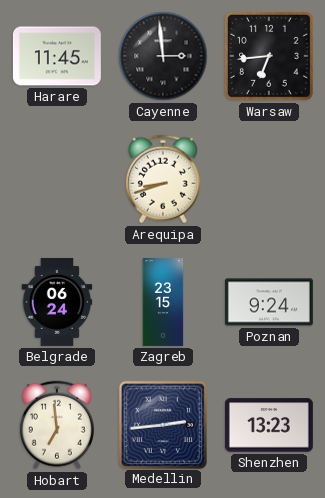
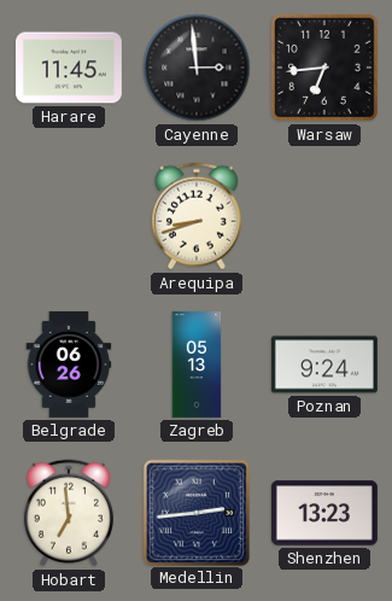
Belgrade: 06:24 -> 06:26 (69, 364)
Zagreb: 23:15 -> 05:13 (197, 364)
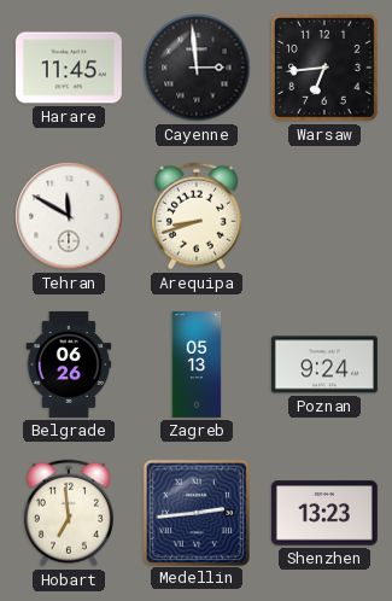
Tehran: none -> 11:50 (69, 216)
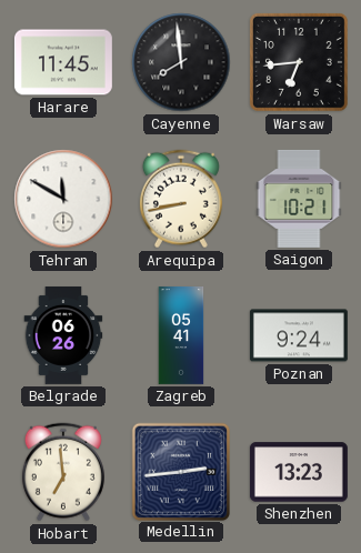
Cayenne: 2:59 -> 7:59 (181, 62)
Arequipa: 8:42 -> 8:43 (181, 199)
Saigon: none -> 10:21 (299, 199)
Zagreb: 05:13 -> 05:41 (181, 335)
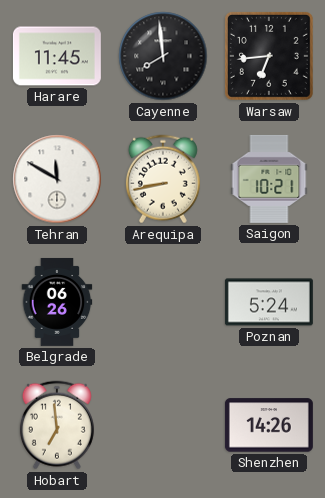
Zagreb: 05:41 -> none (181, 335)
Poznan: 9:24 -> 5:24 (269, 302)
Medellin: 2:44 -> none (180, 471)
Shenzhen: 13:23 -> 14:26 (269, 425)
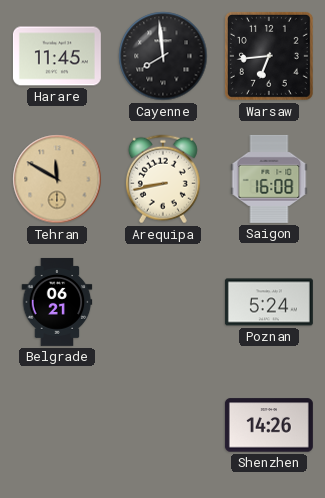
Tehran dial: white -> champagne (57, 179)
Saigon: 10:21 -> 16:08 (269, 179)
Belgrade: 06:26 -> 06:21 (57, 302)
Hobart: 6:59 -> none (57, 425)
